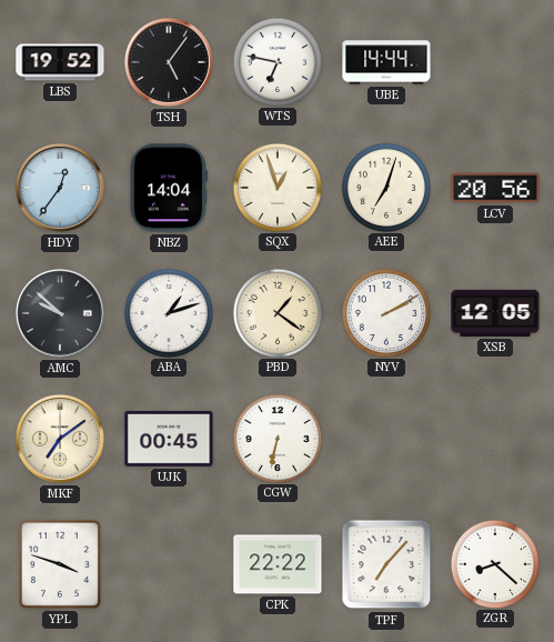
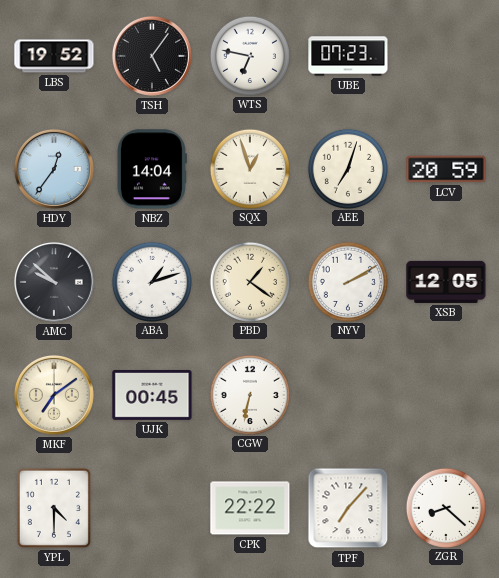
UBE: 14:44 -> 07:23 (348, 56)
LCV: 20:56 -> 20:59 (446, 169)
YPL: 3:48 -> 4:30 (54, 508)
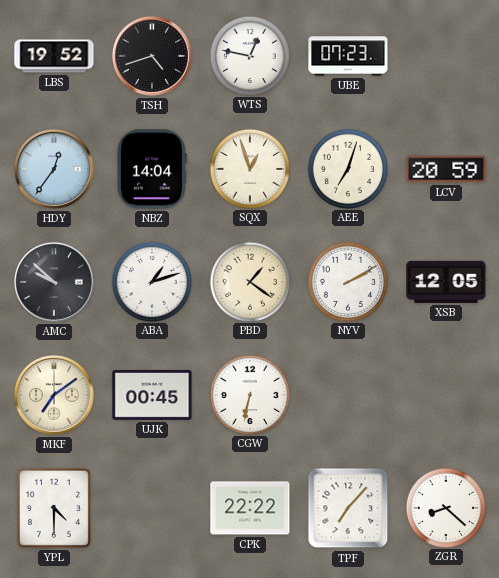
TSH: 5:06 -> 4:42 (152, 56)
WTS: 6:47 -> 12:47 (249, 55)
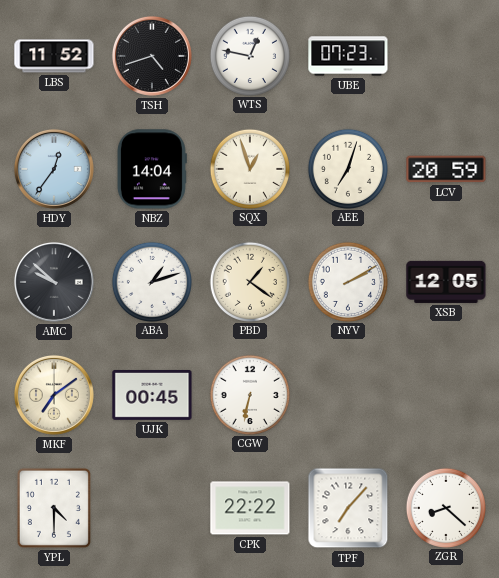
LBS: 19:52 -> 11:52 (54, 56)
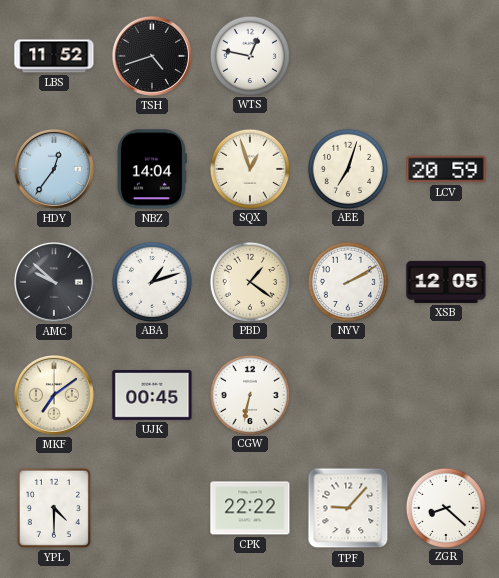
UBE: 07:23 -> none (348, 56)
TPF: 7:07 -> 9:07 (348, 508)
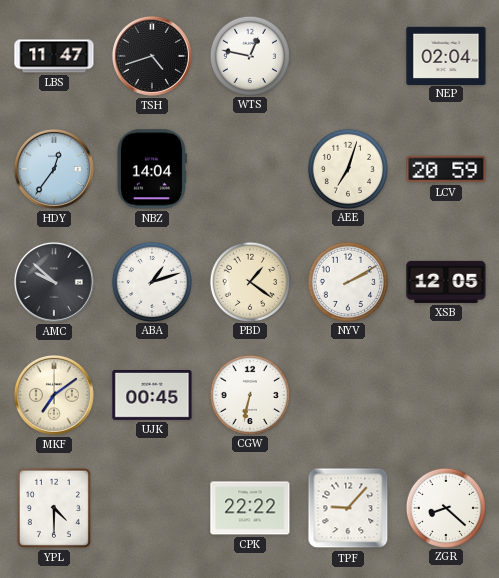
LBS: 11:52 -> 11:47 (54, 56)
NEP: none -> 02:04 (446, 55)
SQX: 12:57 -> none (249, 168)
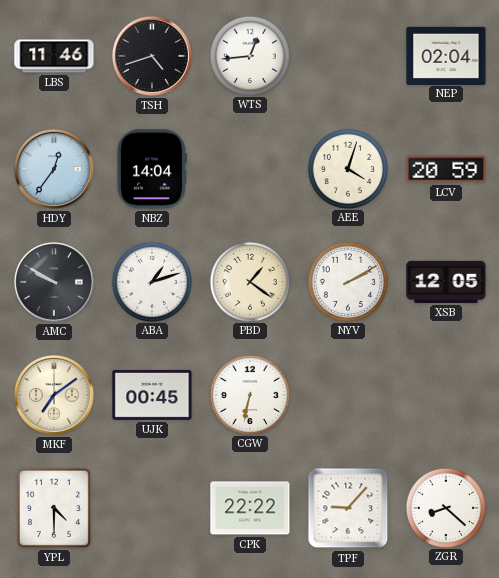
LBS: 11:47 -> 11:46 (54, 56)
WTS: 12:47 -> 12:44 (249, 55)
AEE: 7:03 -> 4:03 (347, 168)
AMC: 9:52 -> 9:50 (54, 282)
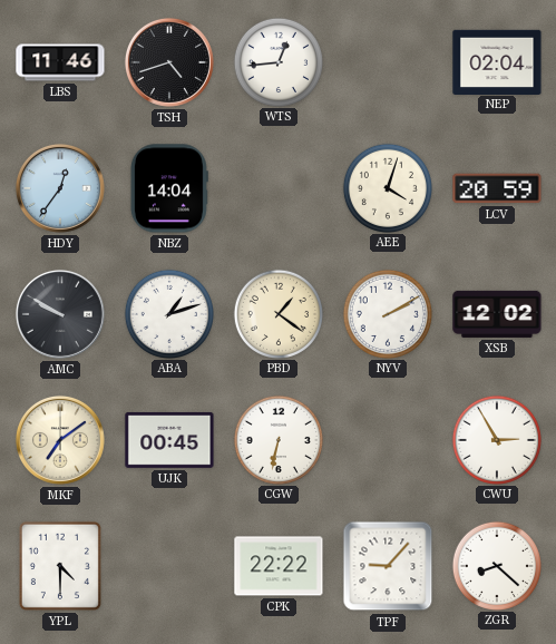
XSB: 12:05 -> 12:02 (497, 314)
CWU: none -> 2:55 (496, 439)
